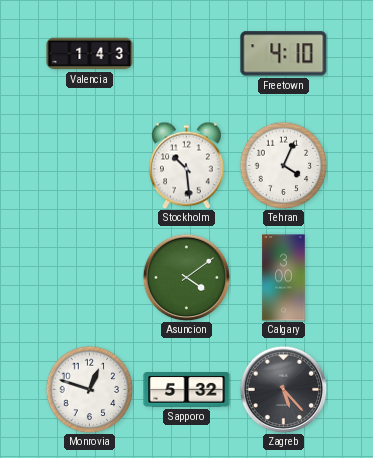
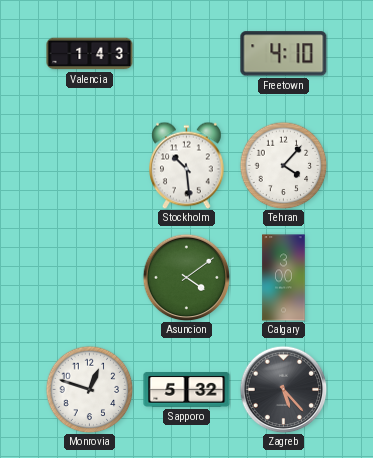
Tehran: 4:04 -> 4:07 (283, 165)
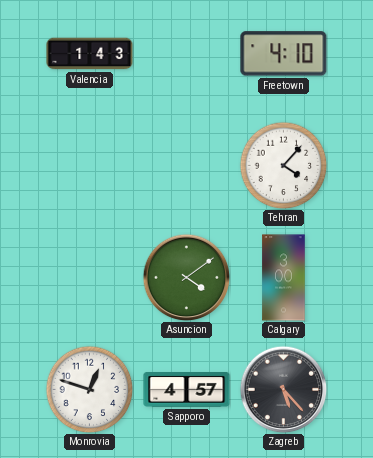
Stockholm: 10:29 -> none (187, 165)
Sapporo: 5:32 -> 4:57 (187, 390)
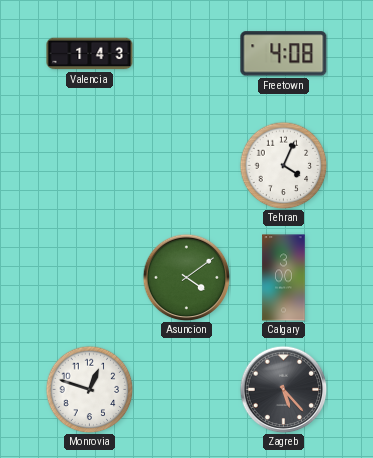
Freetown: 4:10 -> 4:08 (284, 54)
Tehran: 4:07 -> 4:04 (283, 165)
Sapporo: 4:57 -> none (187, 390)
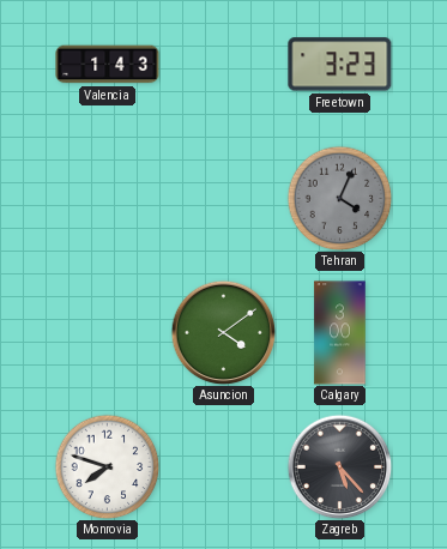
Freetown: 4:08 -> 3:23 (340, 65)
Tehran dial: white -> grey (339, 198)
Monrovia: 12:48 -> 7:48 (107, 466)
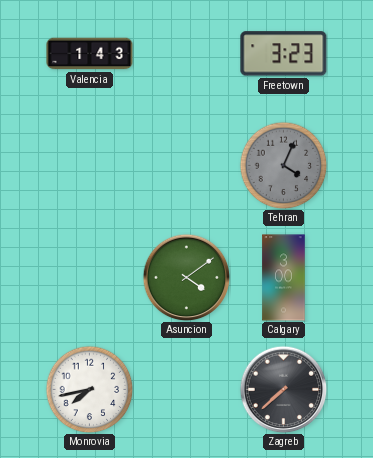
Monrovia: 7:48 -> 7:43 (89, 389)
Zagreb: 5:23 -> 7:38 (283, 389)
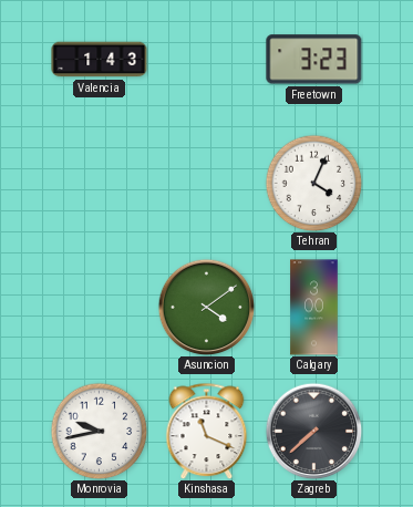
Tehran dial: grey -> white (313, 183)
Monrovia: 7:43 -> 9:43 (99, 431)
Kinshasa: none -> 11:19 (207, 431)
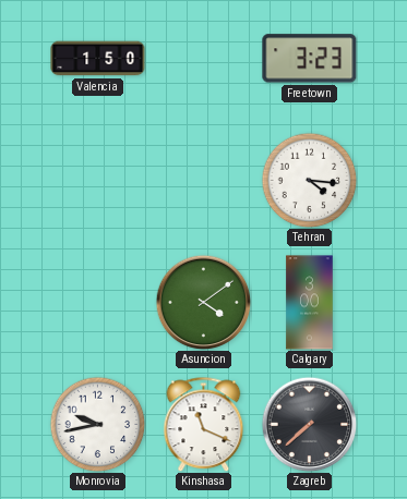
Valencia: 1:43 -> 1:50 (98, 59)
Tehran: 4:04 -> 4:16 (309, 180)
